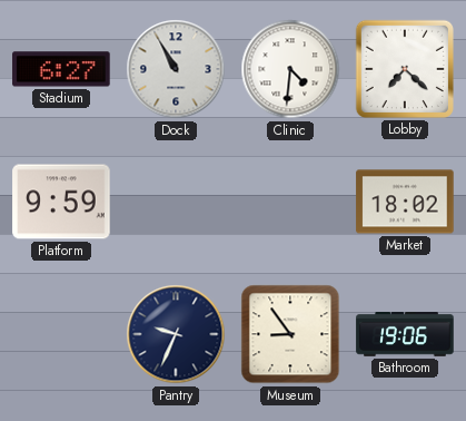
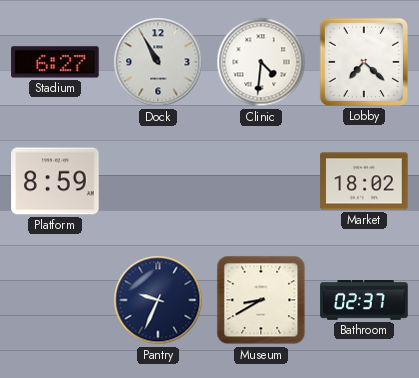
Platform: 9:59 -> 8:59 (55, 181)
Museum: 8:54 -> 8:40 (261, 300)
Bathroom: 19:06 -> 02:37 (364, 301)
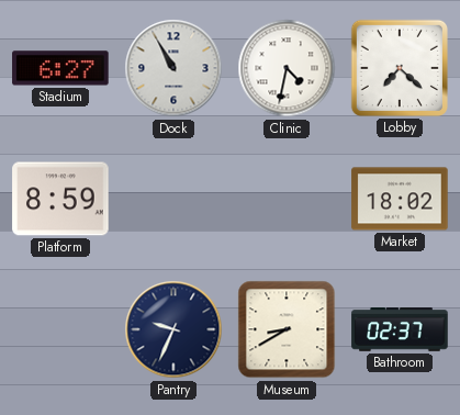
Clinic: 4:31 -> 4:32 (287, 68)
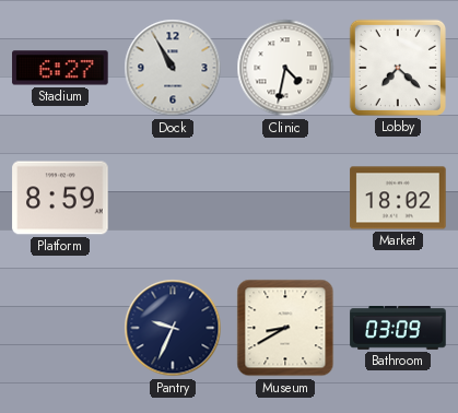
Bathroom: 02:37 -> 03:09 (398, 329)
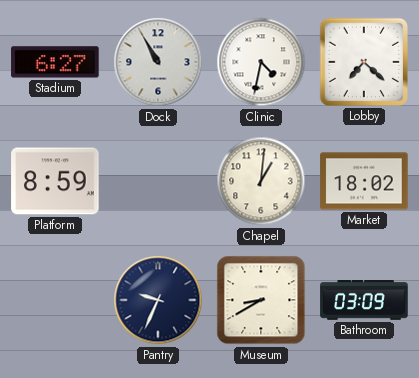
Chapel: none -> 1:01 (261, 181)
